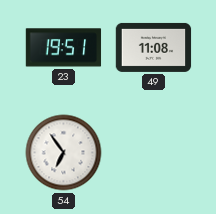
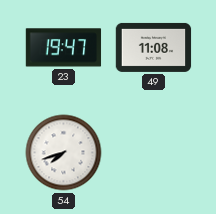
23: 19:51 -> 19:47 (64, 48)
54: 6:54 -> 7:42 (64, 153)
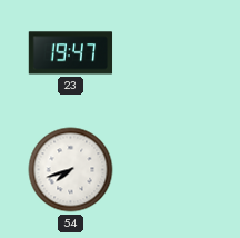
49: 11:08 -> none (154, 47)
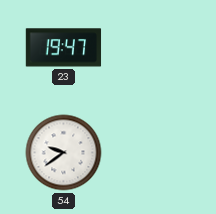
54: 7:42 -> 9:39 (64, 153)
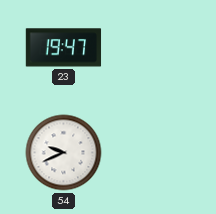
54: 9:39 -> 9:41 (64, 153)
